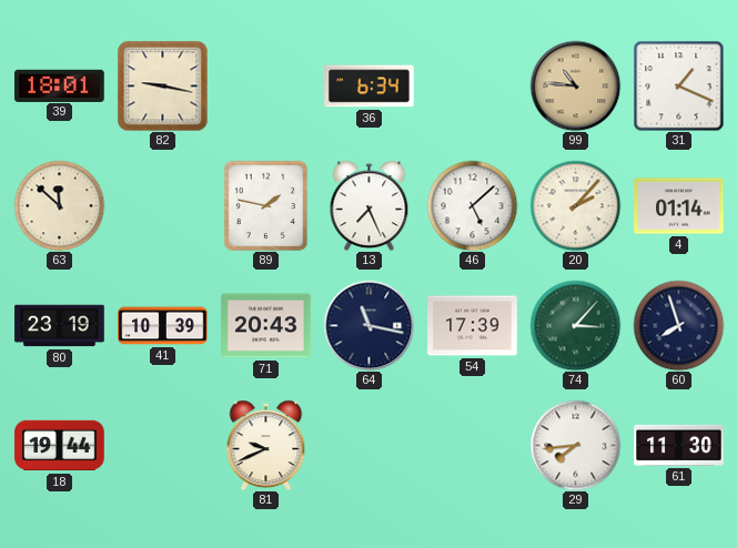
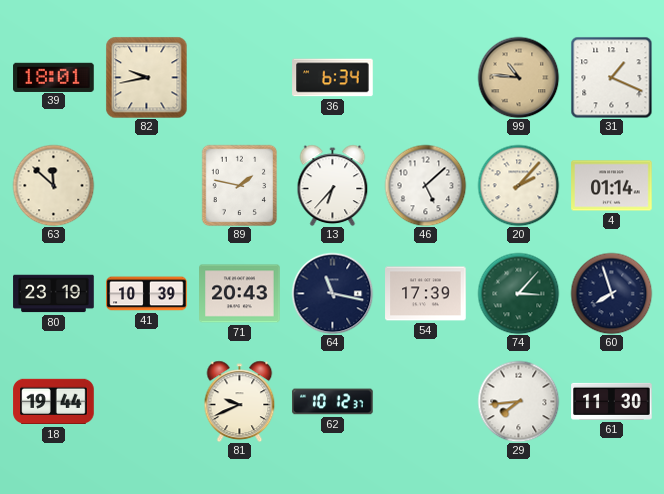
82: 9:17 -> 9:43 (146, 77)
13: 7:26 -> 6:37 (333, 185)
62: none -> 10:12 (333, 402)
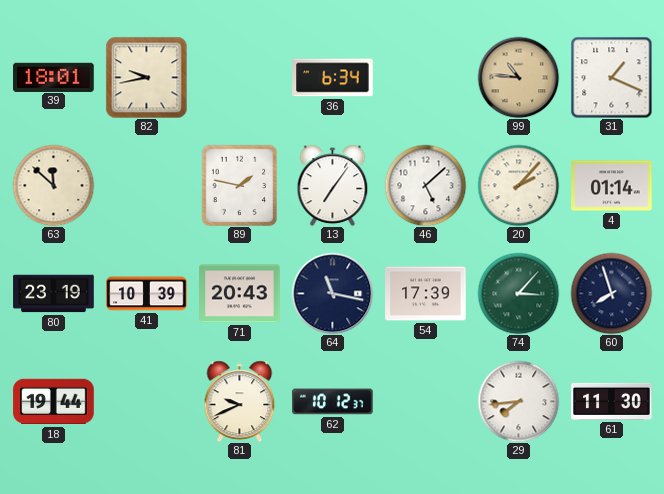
13: 6:37 -> 7:06 (333, 185)
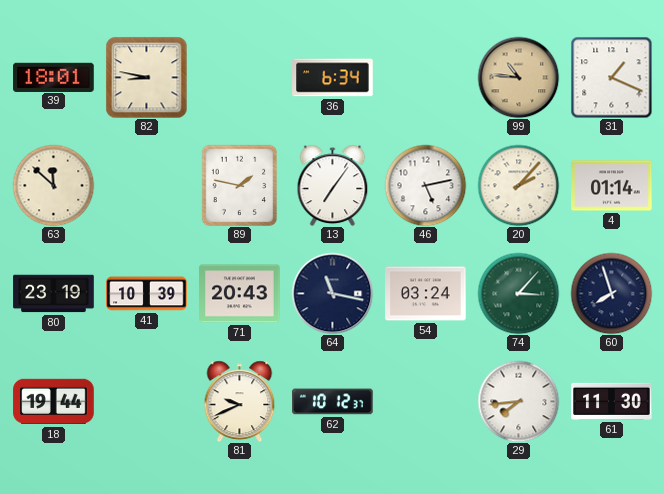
82: 9:43 -> 8:47 (146, 77)
46: 5:08 -> 5:13 (425, 185)
54: 17:39 -> 03:24 (426, 294)
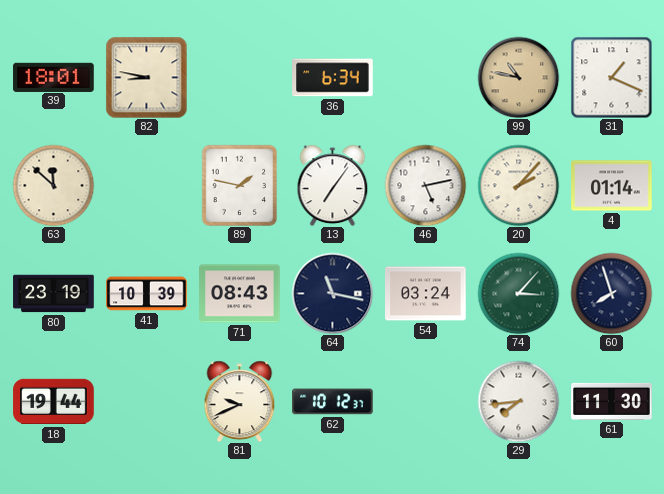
99: 10:46 -> 10:47 (518, 77)
71: 20:43 -> 08:43 (240, 294)
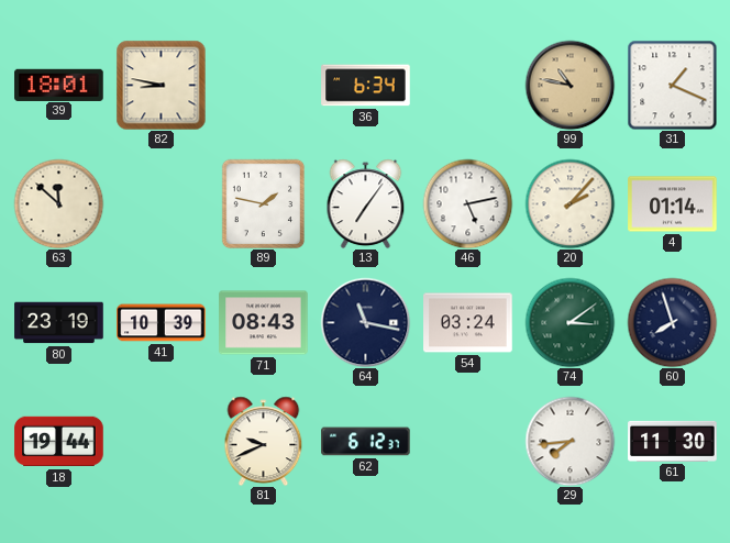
74: 3:07 -> 3:09 (569, 322)
62: 10:12 -> 6:12 (366, 442)
